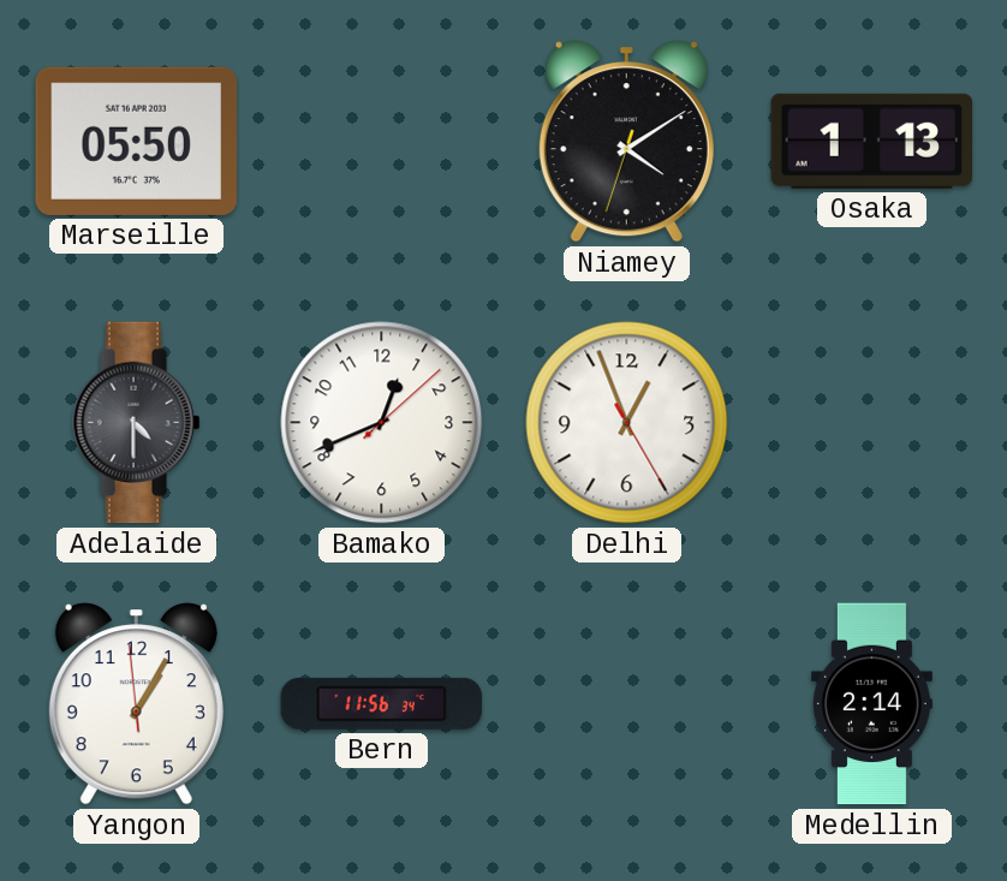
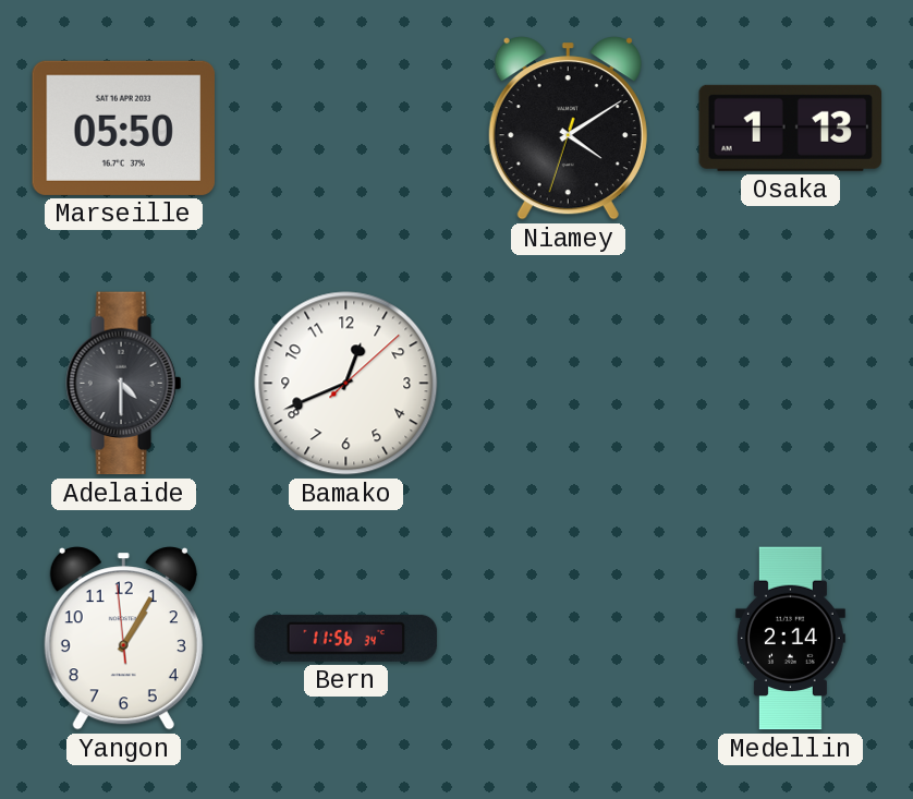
Delhi: 12:56 -> none (627, 423)
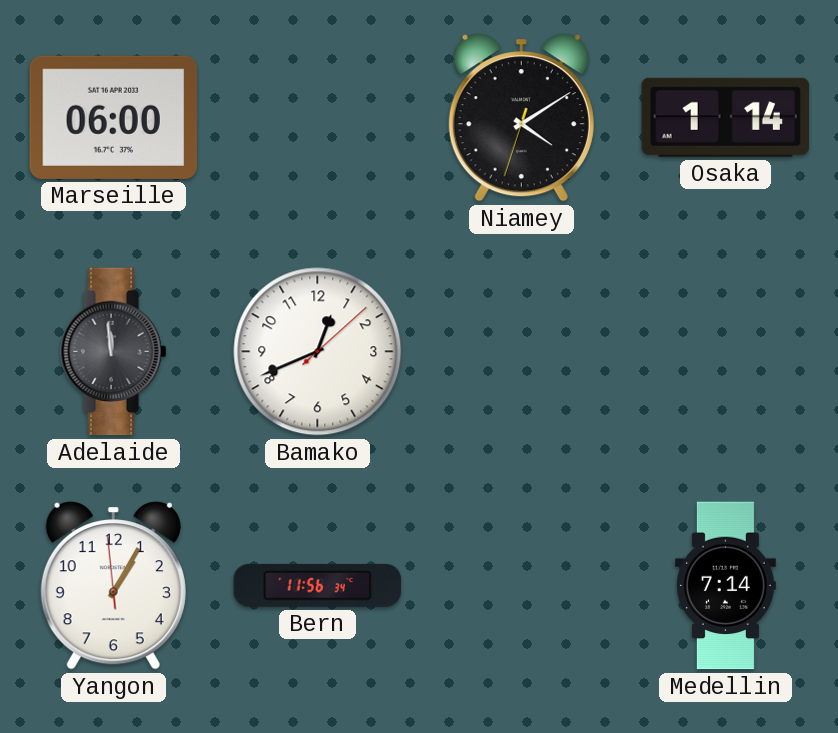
Marseille: 05:50 -> 06:00 (114, 117)
Osaka: 1:13 -> 1:14 (726, 117)
Adelaide: 4:30 -> 11:59 (114, 352)
Medellin: 2:14 -> 7:14 (725, 586)
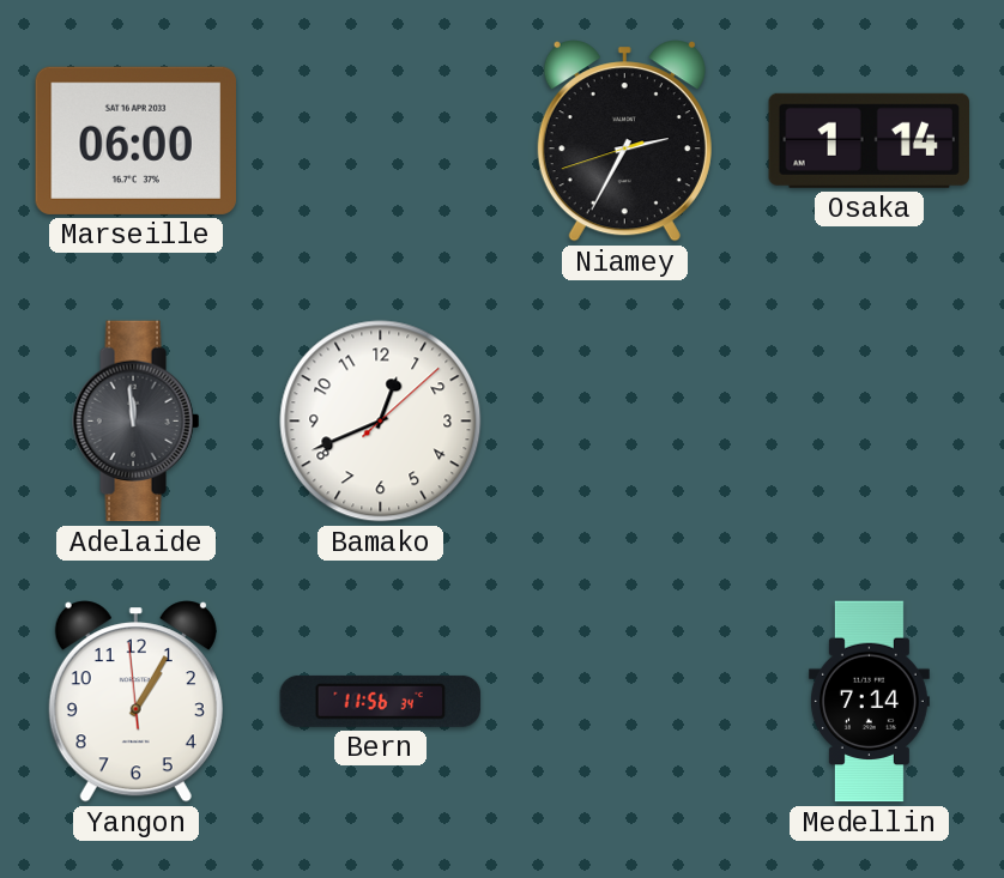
Niamey: 4:09 -> 2:34 (624, 141)
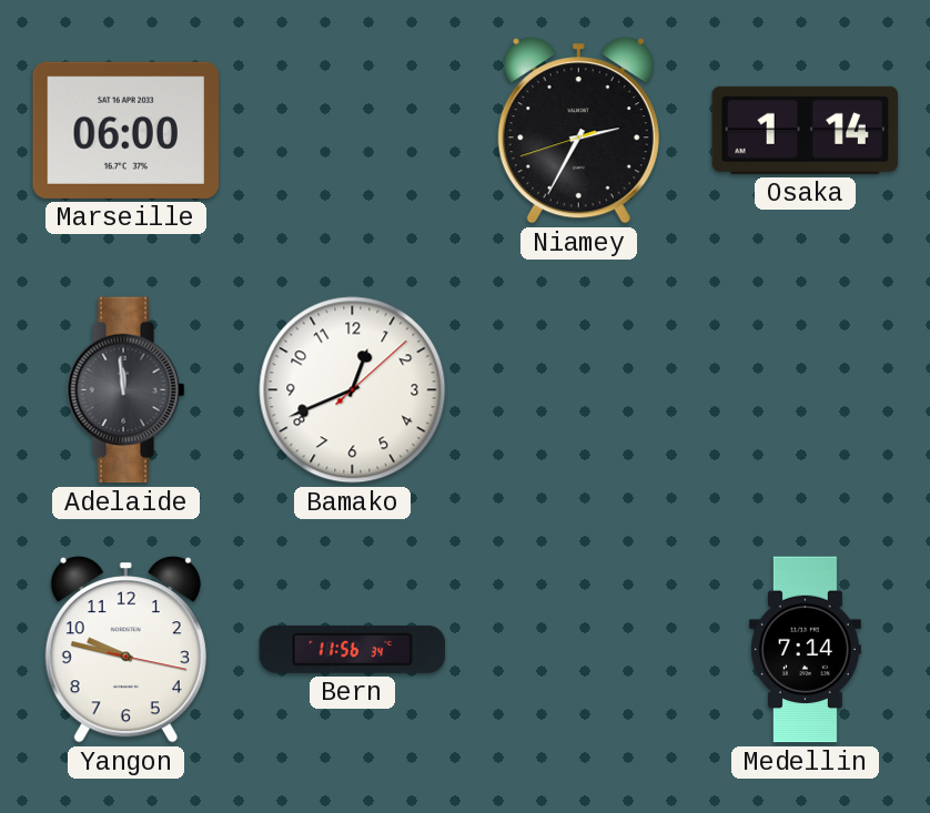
Yangon: 1:04 -> 9:47 (125, 650)
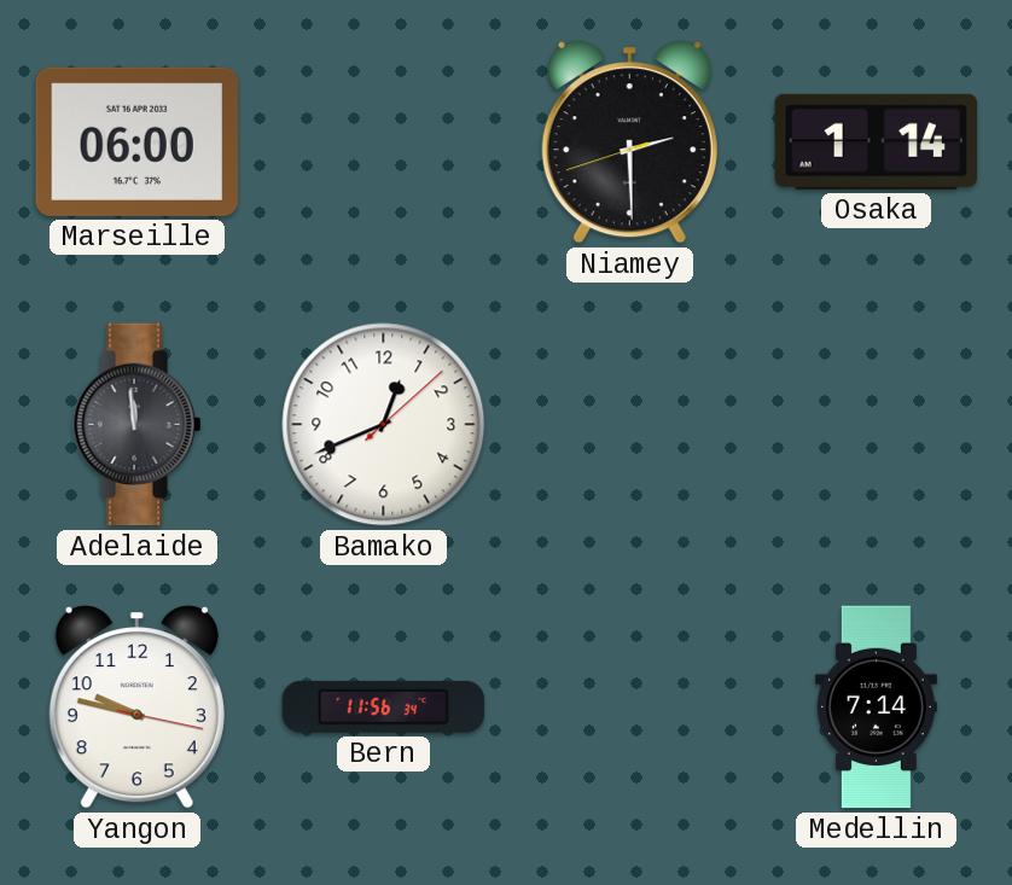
Niamey: 2:34 -> 2:29 (629, 142)
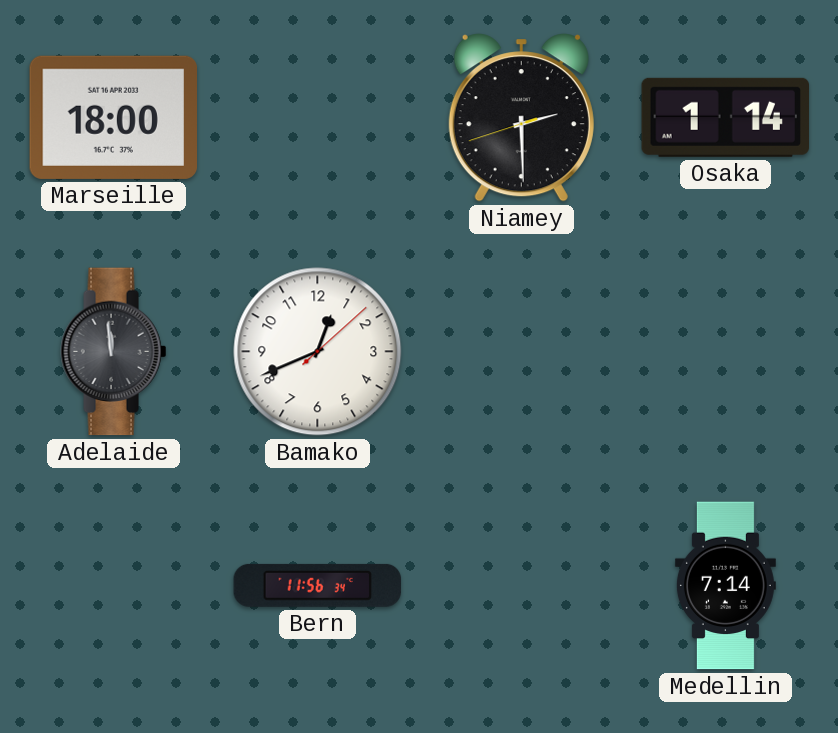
Marseille: 06:00 -> 18:00 (114, 117)
Yangon: 9:47 -> none (136, 708)
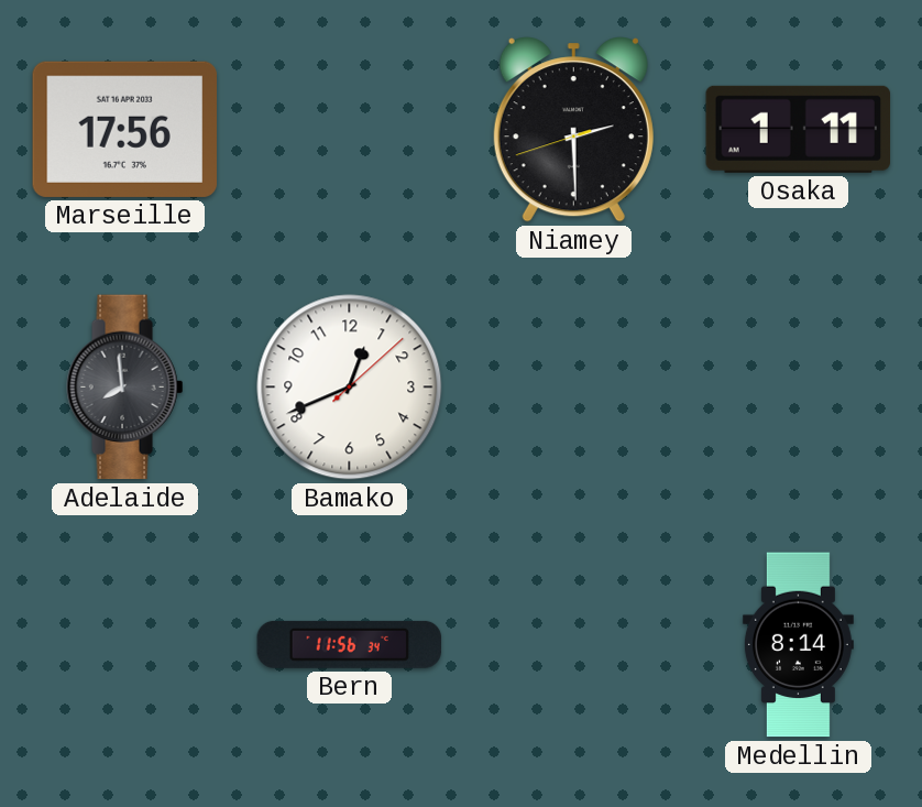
Marseille: 18:00 -> 17:56 (125, 129)
Osaka: 1:14 -> 1:11 (799, 129)
Adelaide: 11:59 -> 7:59 (125, 388)
Medellin: 7:14 -> 8:14 (798, 645)
